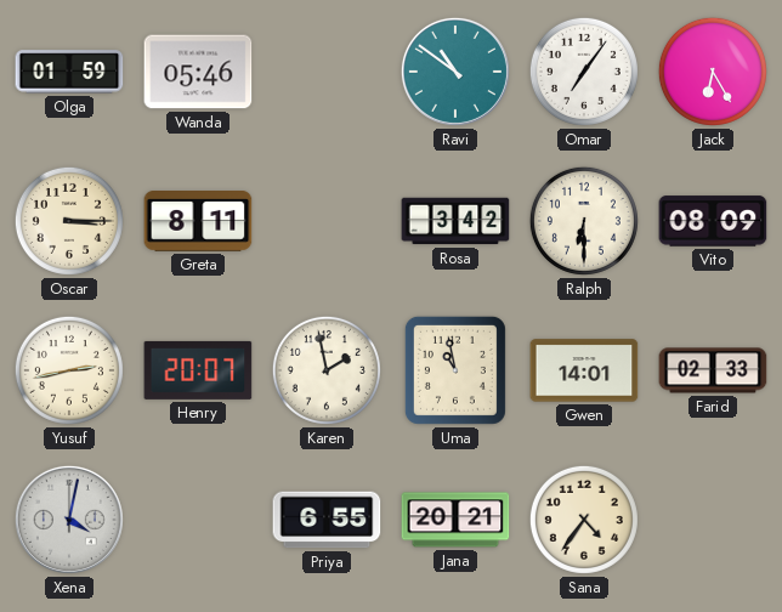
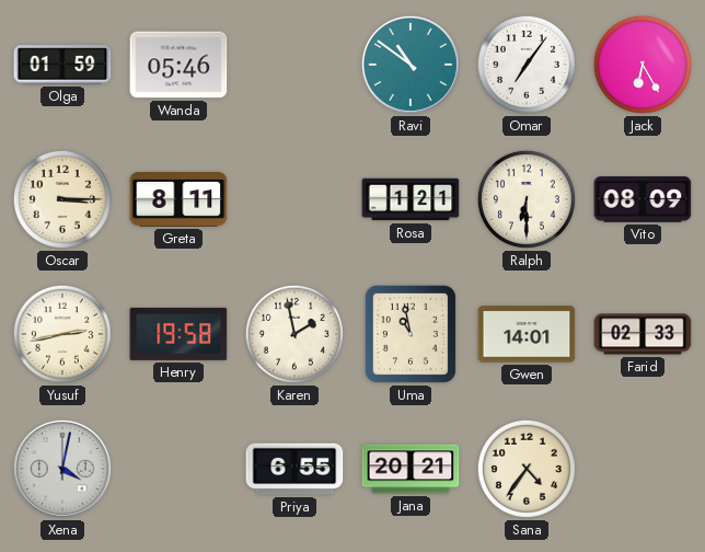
Rosa: 3:42 -> 1:21 (411, 199)
Henry: 20:07 -> 19:58 (178, 334)
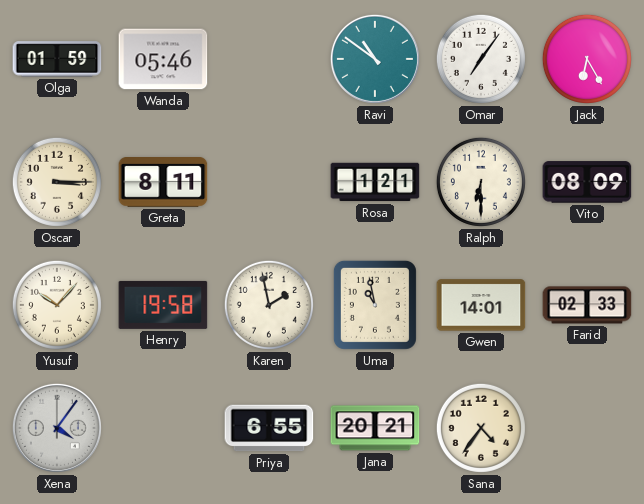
Yusuf: 2:43 -> 10:07 (57, 305)
Xena: 4:02 -> 4:06 (57, 428)
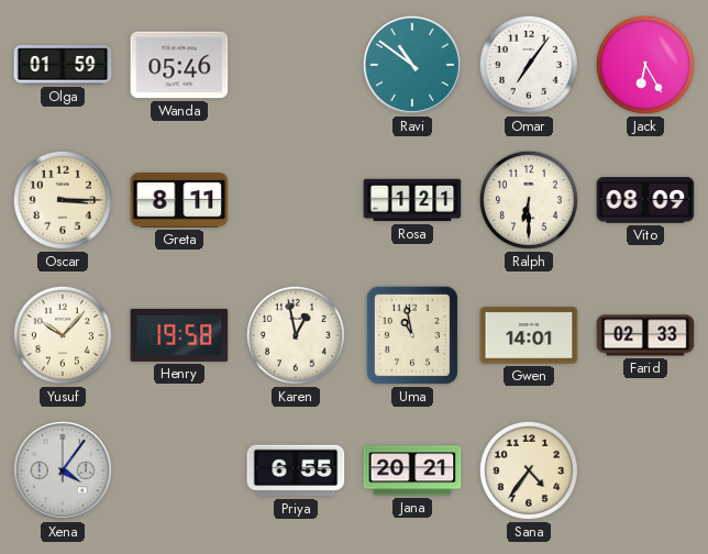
Karen: 1:58 -> 12:58 (296, 335)
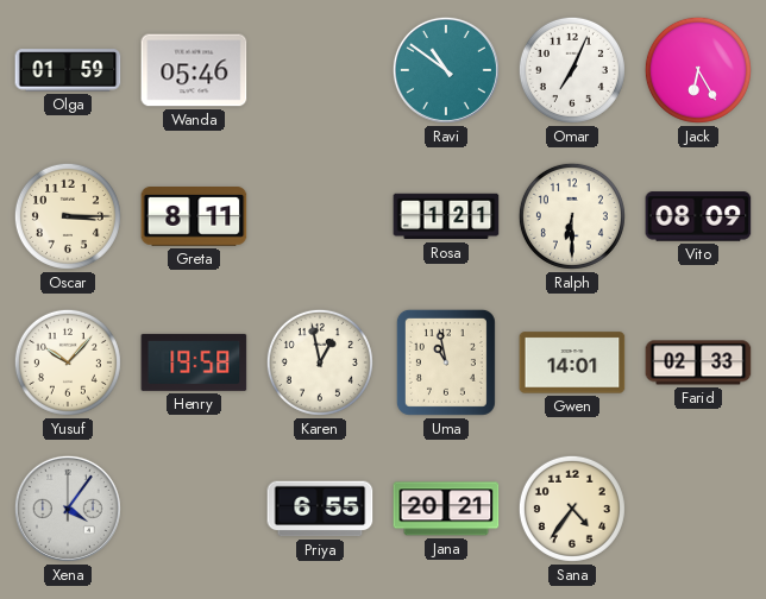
Omar: 7:06 -> 7:04 (572, 70)
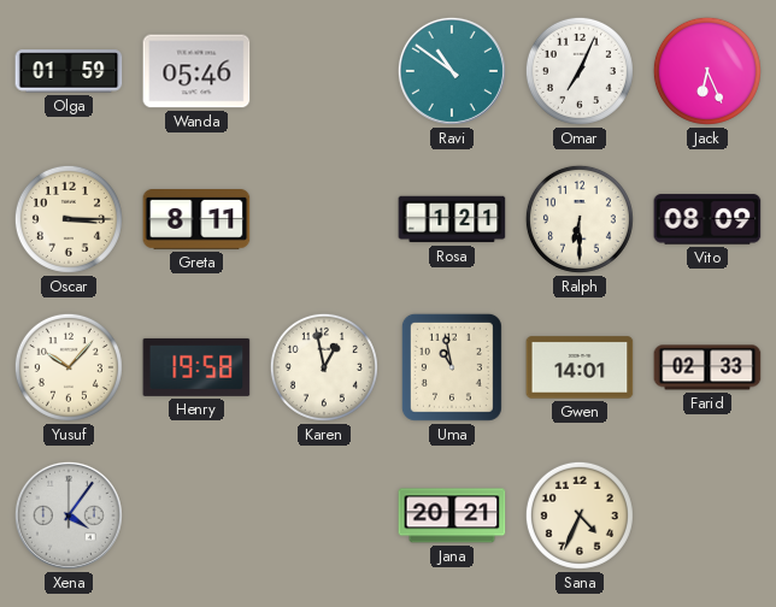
Jack: 6:25 -> 6:26 (707, 71)
Priya: 6:55 -> none (320, 509)
Sana: 4:36 -> 4:34 (580, 515)
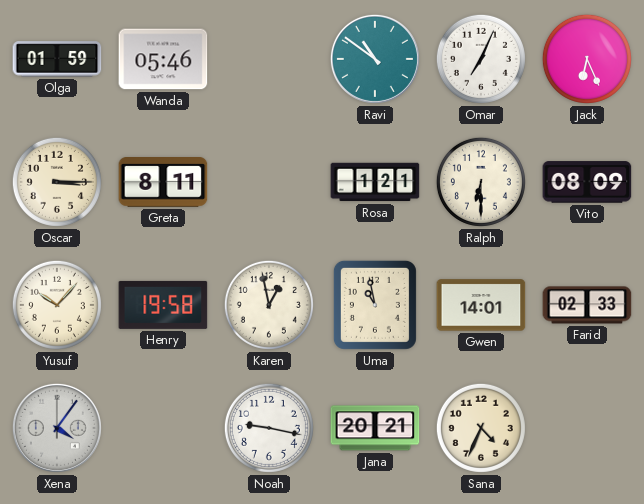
Noah: none -> 9:17 (269, 428)
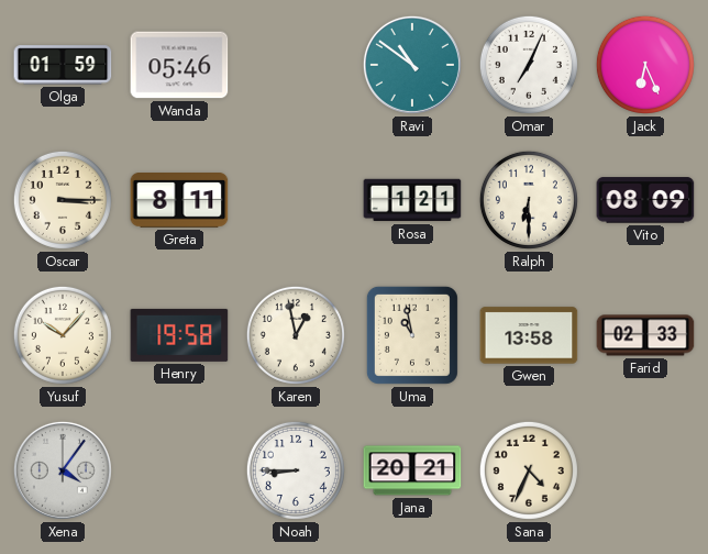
Gwen: 14:01 -> 13:58 (529, 335)
Noah: 9:17 -> 8:45 (296, 470)
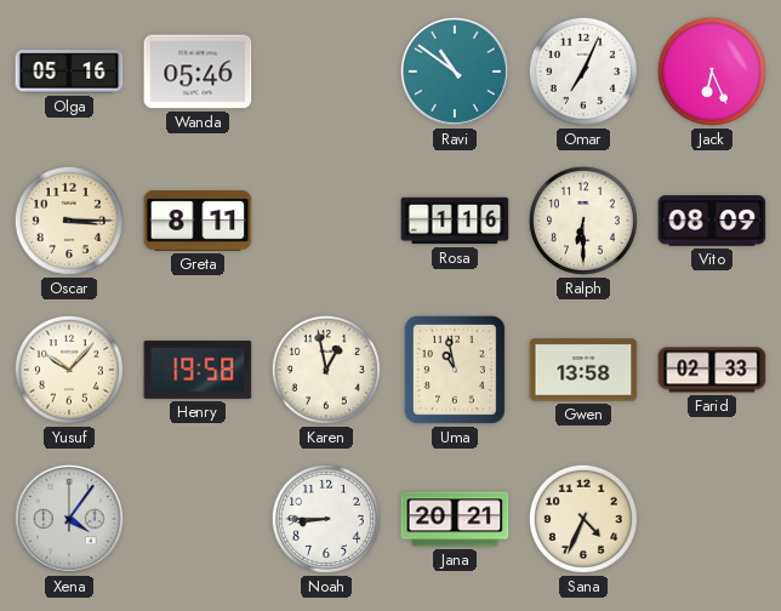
Olga: 01:59 -> 05:16 (69, 72)
Rosa: 1:21 -> 1:16 (455, 221)
